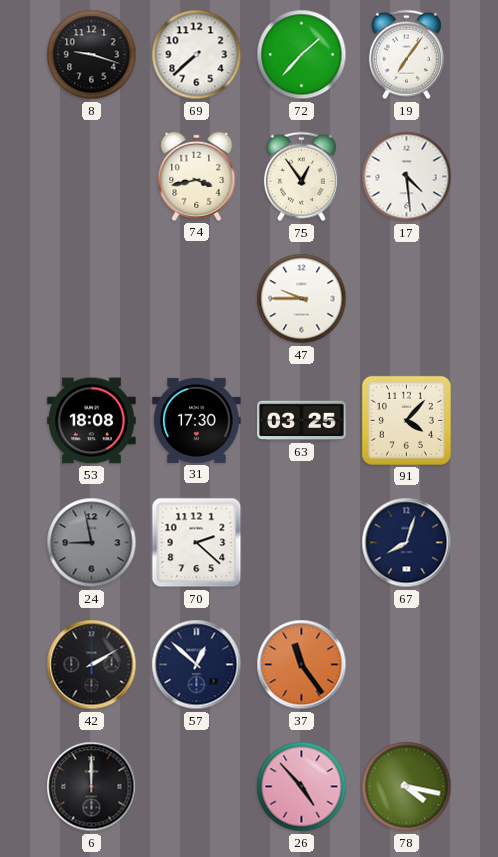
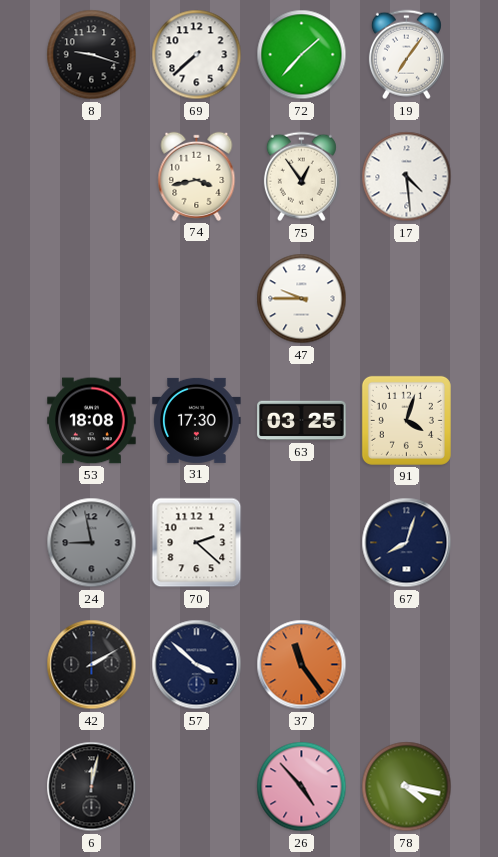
91: 4:07 -> 4:03 (406, 420)
57: 12:52 -> 3:52 (197, 665)
6: 12:00 -> 12:02 (92, 787)
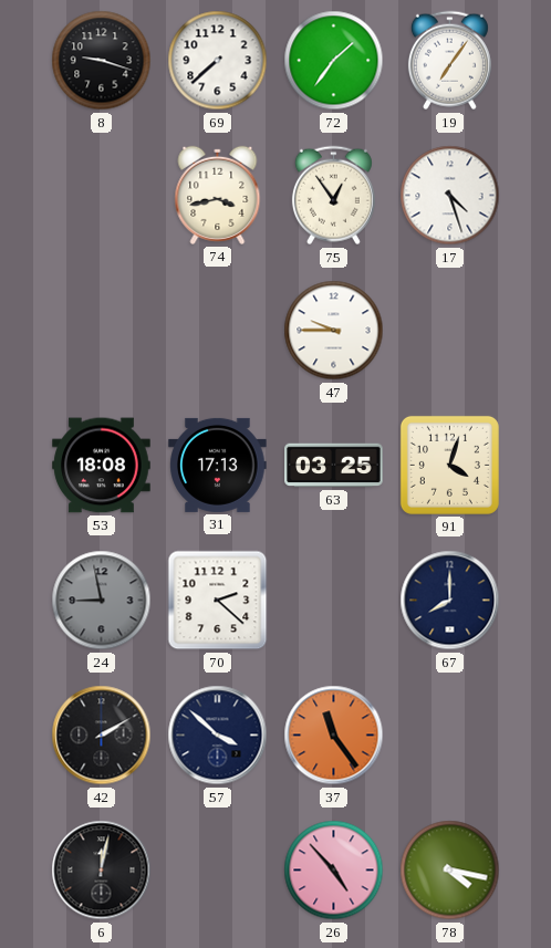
72: 1:37 -> 1:36 (334, 61)
17: 4:29 -> 4:27 (450, 196)
31: 17:30 -> 17:13 (218, 465)
67: 8:03 -> 8:00 (450, 601)
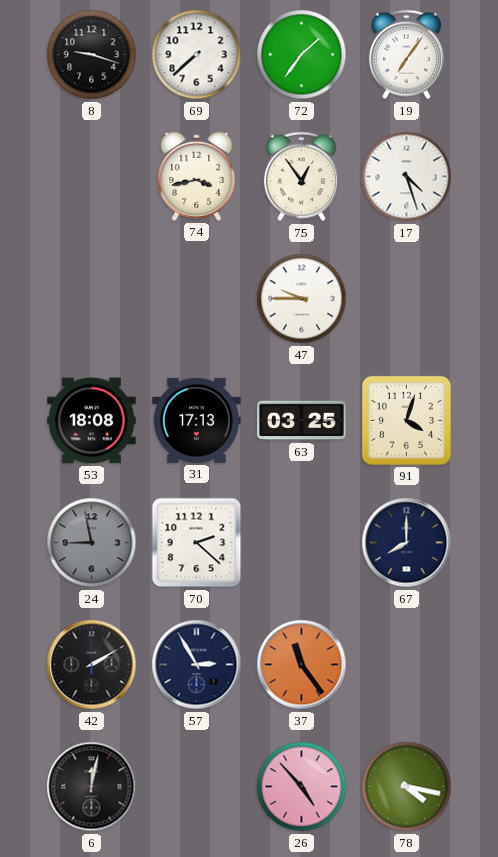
57: 3:52 -> 2:55 (197, 665)
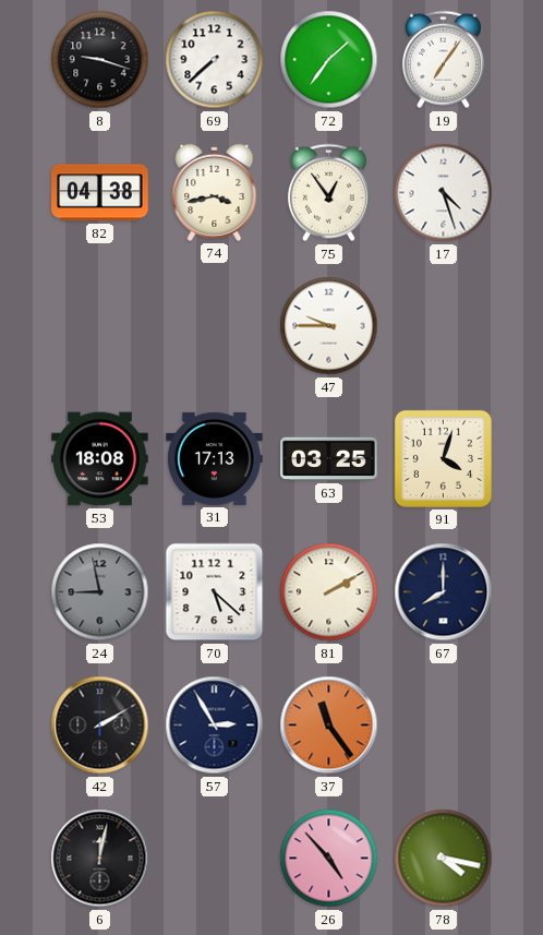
82: none -> 04:38 (100, 193)
70: 2:22 -> 5:22 (215, 592)
81: none -> 2:10 (329, 592)
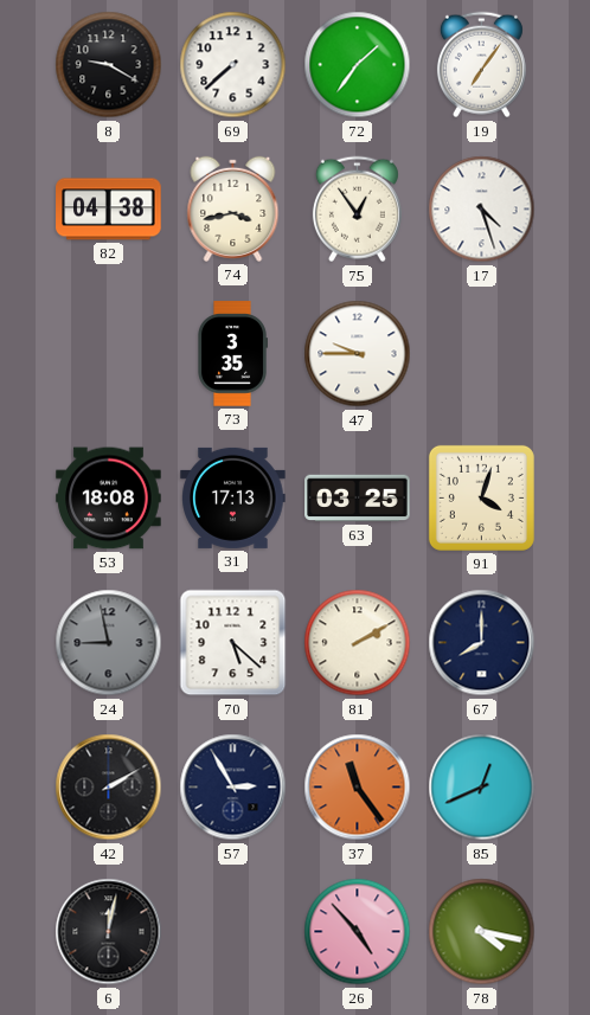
8: 9:18 -> 9:20 (109, 65)
73: none -> 3:35 (233, 354)
85: none -> 12:41 (482, 788)
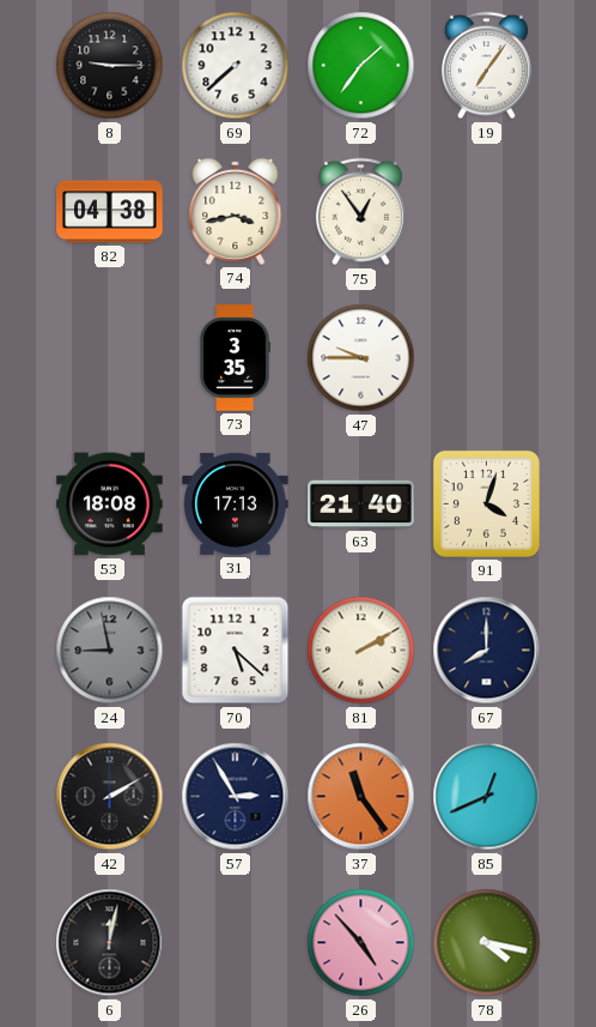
8: 9:20 -> 9:15 (110, 66)
17: 4:27 -> none (482, 210)
63: 03:25 -> 21:40 (361, 505)
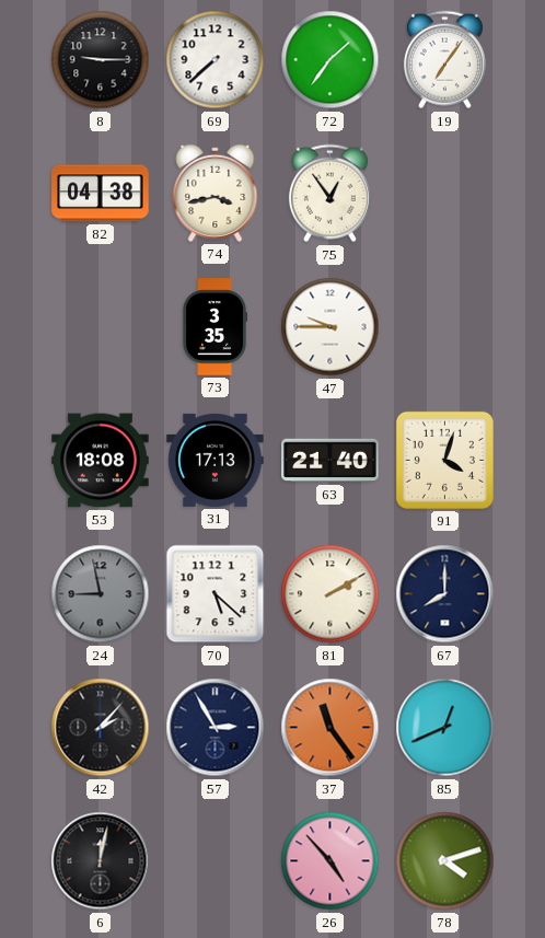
42: 2:10 -> 2:07 (101, 728)
78: 4:17 -> 4:12 (445, 861)
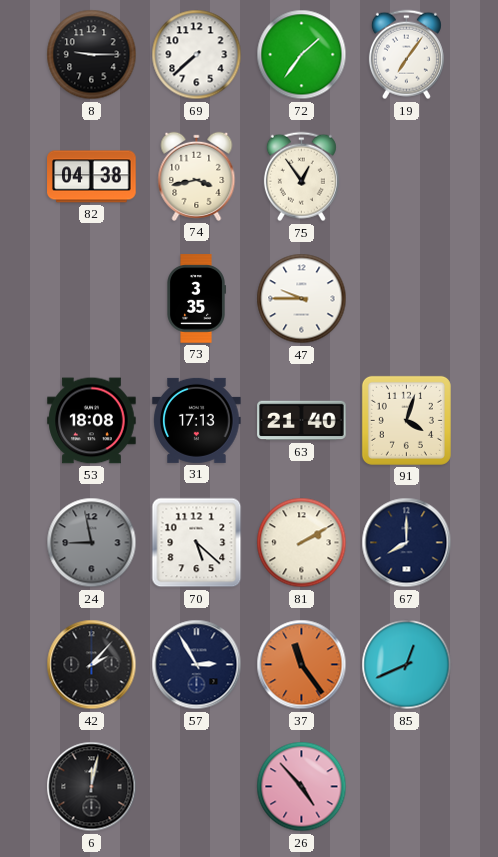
78: 4:12 -> none (445, 861)
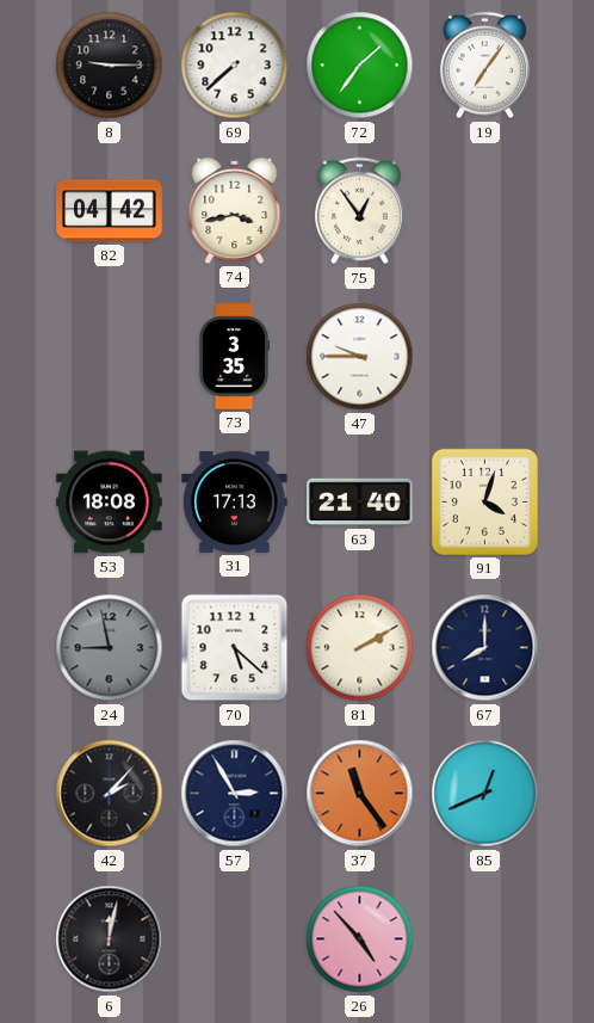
82: 04:38 -> 04:42 (110, 211)
